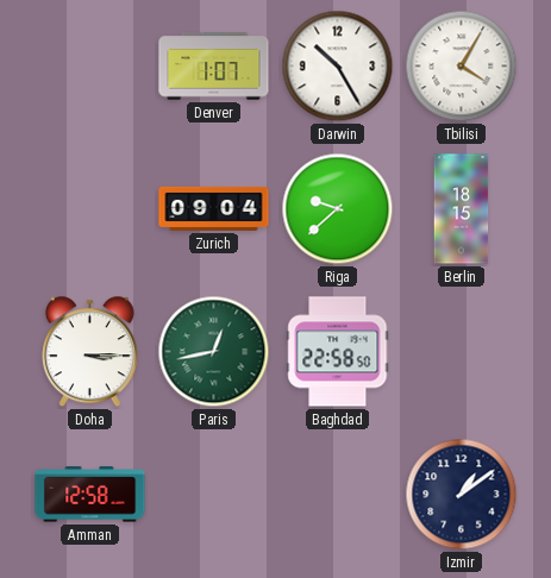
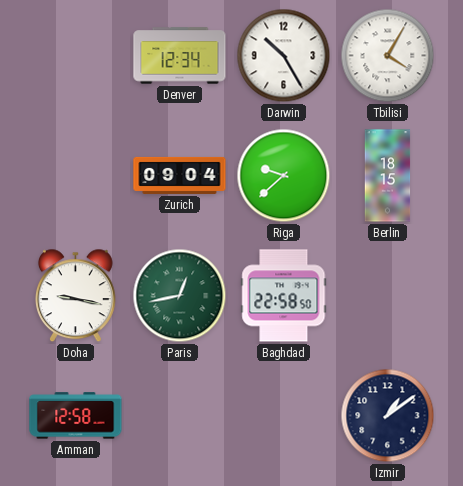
Denver: 1:07 -> 12:34 (180, 56)
Doha: 3:15 -> 9:17 (75, 296)
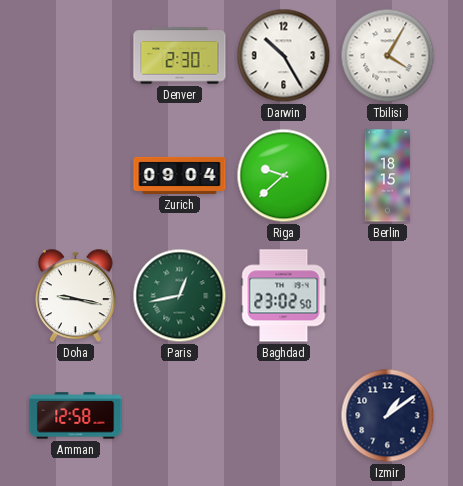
Denver: 12:34 -> 2:30 (180, 56)
Baghdad: 22:58 -> 23:02 (284, 296)
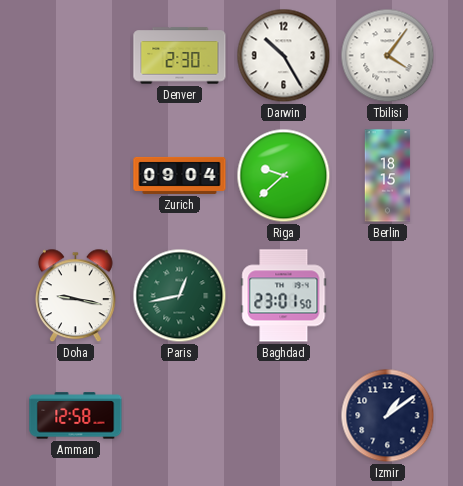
Tbilisi: 4:05 -> 4:06 (388, 56)
Baghdad: 23:02 -> 23:01 (284, 296)
